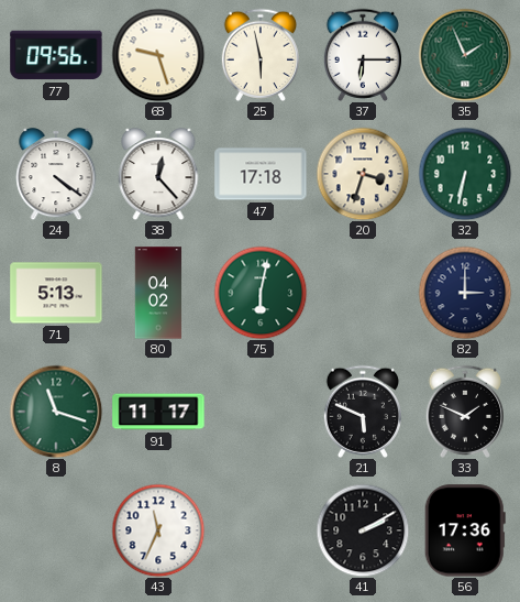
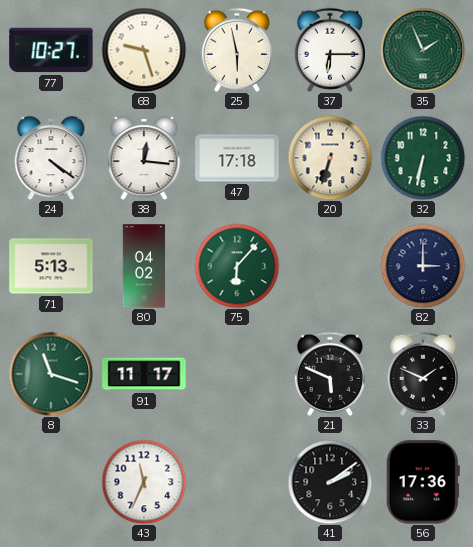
77: 09:56 -> 10:27 (51, 50)
38: 12:23 -> 12:16 (144, 158)
20: 3:33 -> 6:33 (330, 158)
75: 6:02 -> 6:07 (237, 266)
41: 2:10 -> 2:09 (330, 482)
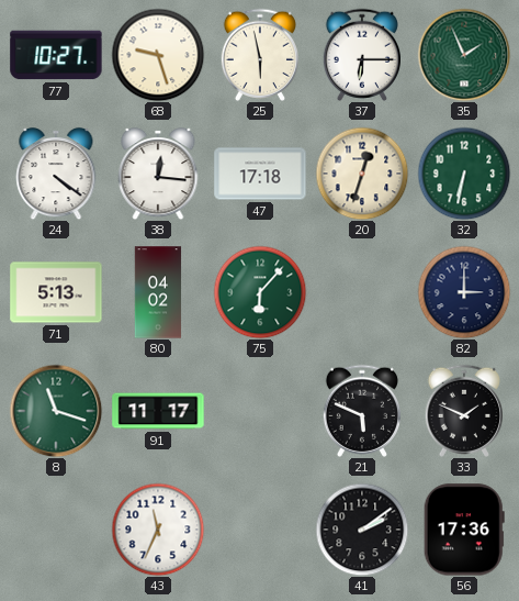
20: 6:33 -> 12:33 (362, 174)
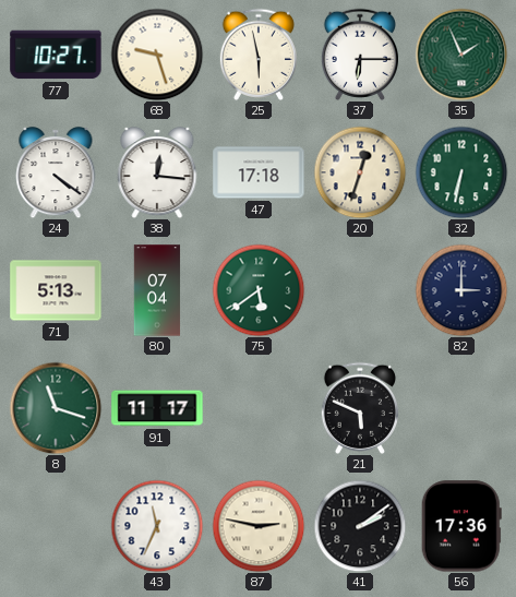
80: 04:02 -> 07:04 (157, 290)
75: 6:07 -> 5:39 (259, 290)
33: 1:49 -> none (463, 411)
87: none -> 2:47 (259, 526)
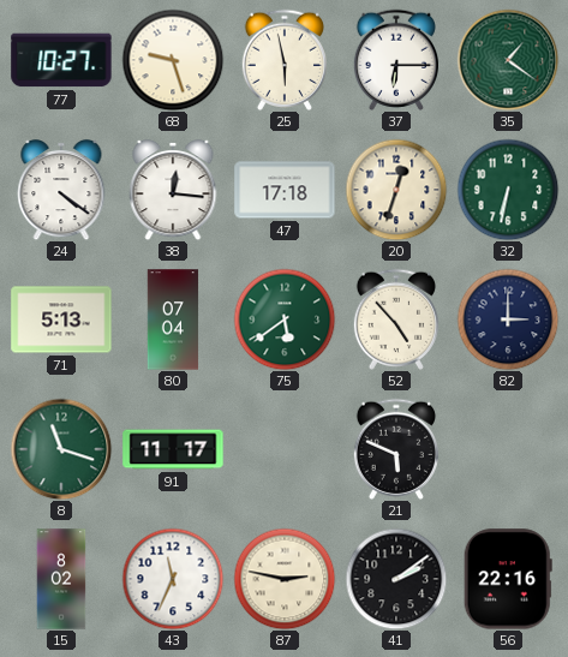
35: 1:56 -> 1:21 (508, 60)
52: none -> 4:53 (395, 319)
15: none -> 8:02 (61, 579)
56: 17:36 -> 22:16 (508, 579)
